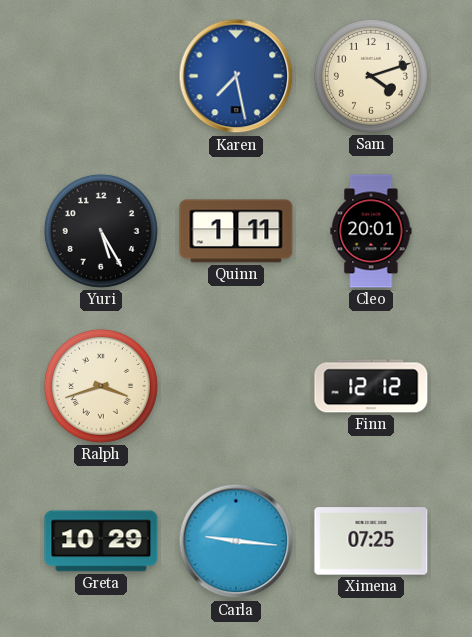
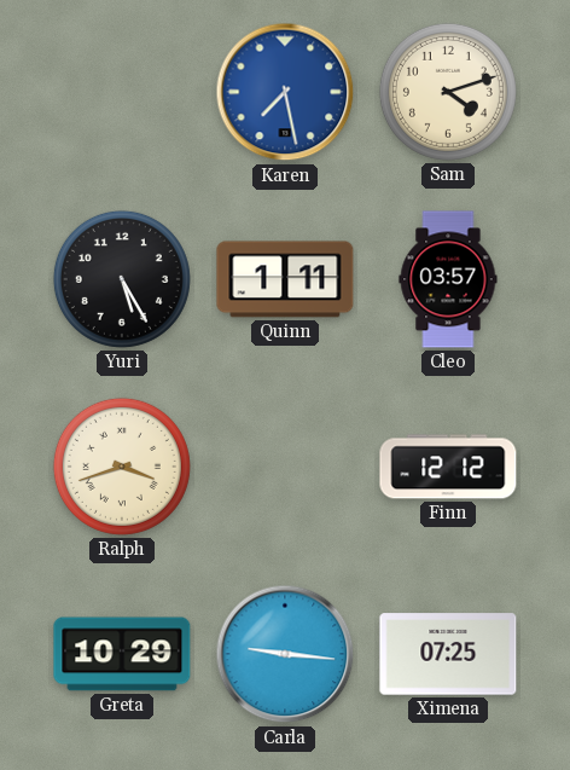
Cleo: 20:01 -> 03:57 (448, 279)
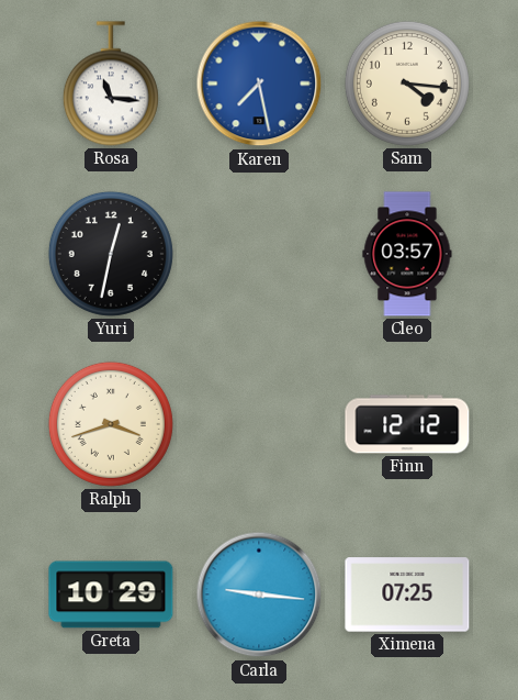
Rosa: none -> 11:16 (111, 84)
Sam: 4:12 -> 4:16 (407, 84)
Yuri: 5:25 -> 12:32 (111, 254)
Quinn: 1:11 -> none (285, 279)
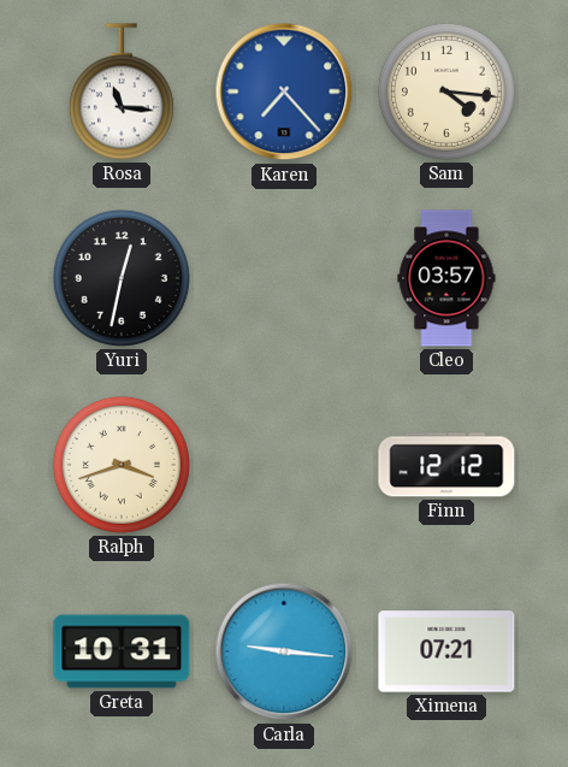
Karen: 7:28 -> 7:23 (284, 92)
Greta: 10:29 -> 10:31 (122, 651)
Ximena: 07:25 -> 07:21 (446, 651)
